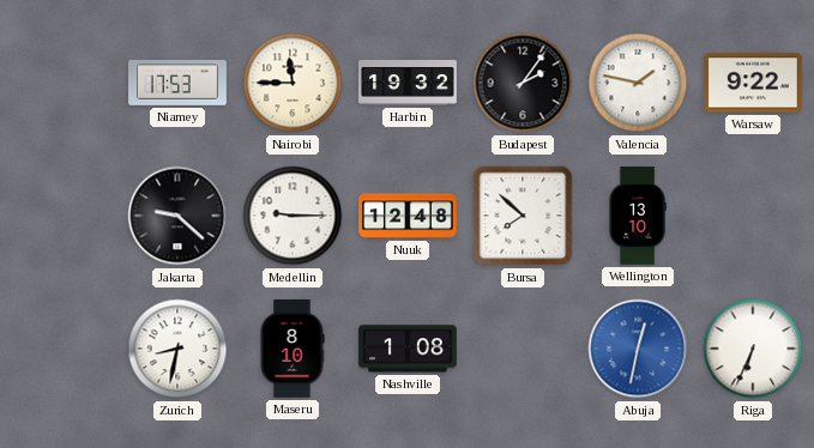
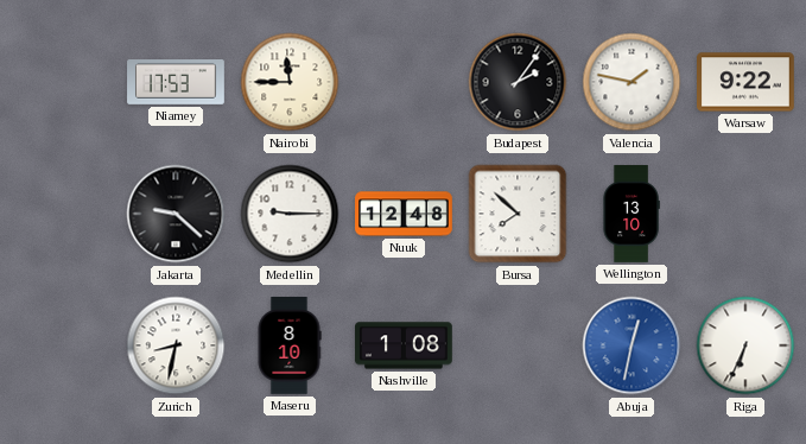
Harbin: 19:32 -> none (408, 83)
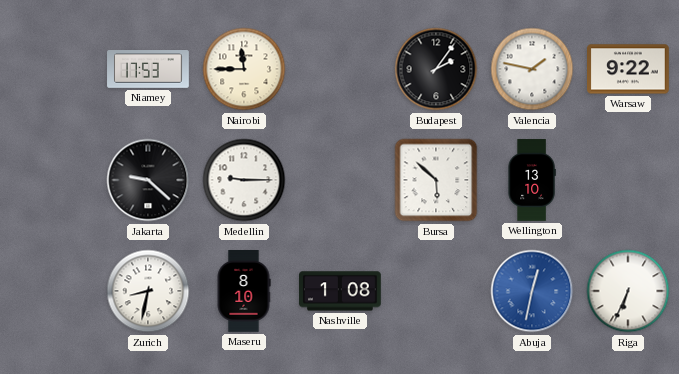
Nuuk: 12:48 -> none (404, 214)
Bursa: 7:52 -> 5:52 (436, 180)
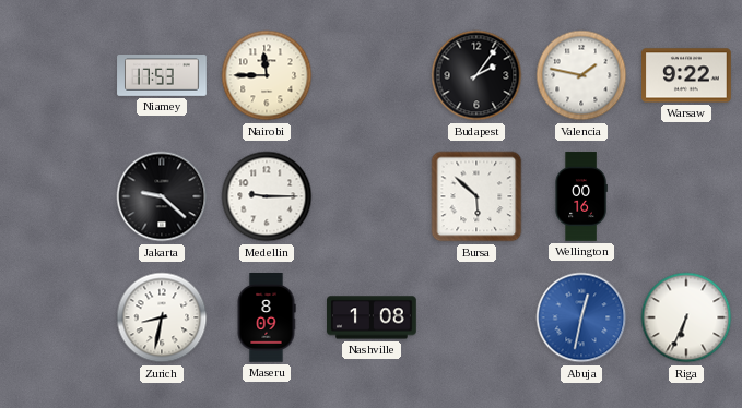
Wellington: 13:10 -> 00:16 (581, 196)
Maseru: 8:10 -> 8:09 (267, 319)
